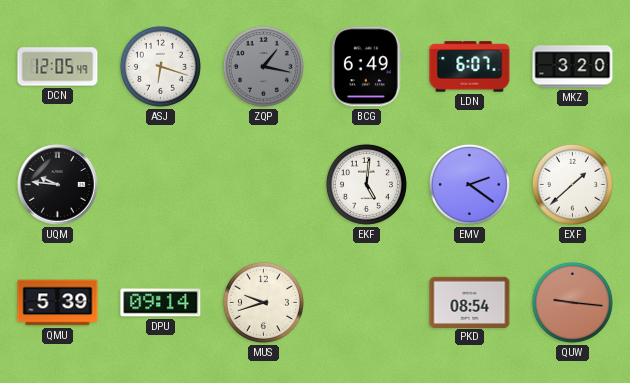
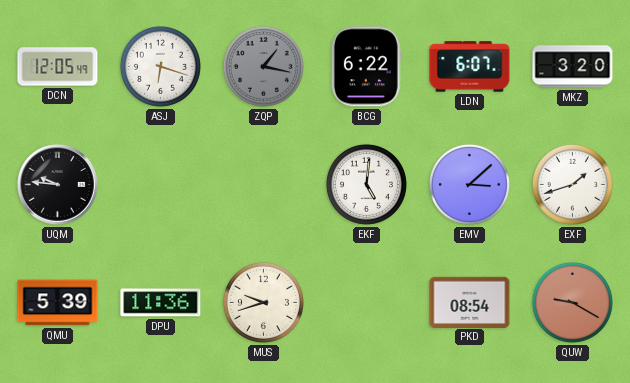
BCG: 6:49 -> 6:22 (366, 67)
EMV: 2:21 -> 3:08 (469, 184)
EXF: 1:38 -> 1:42 (572, 184)
DPU: 09:14 -> 11:36 (161, 303)
QUW: 9:16 -> 9:20 (572, 302)
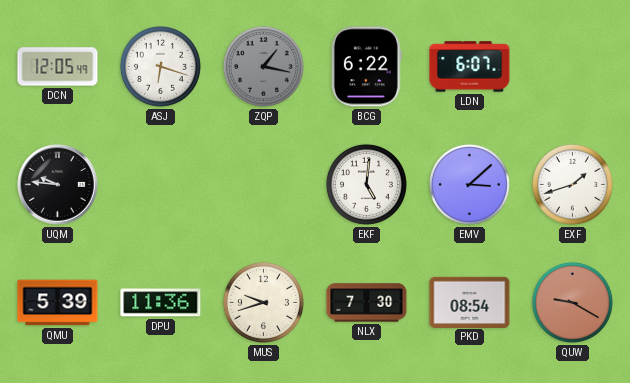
MKZ: 3:20 -> none (573, 67)
NLX: none -> 7:30 (367, 303)
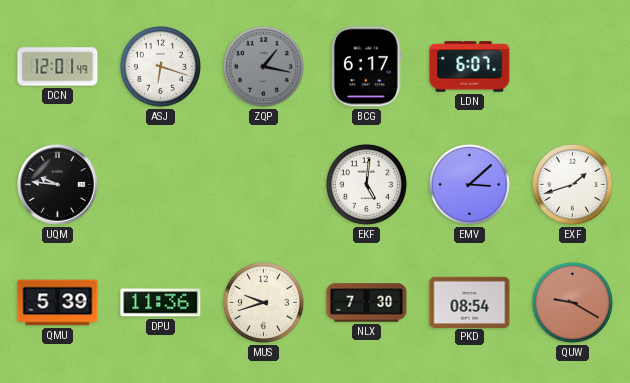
DCN: 12:05 -> 12:01 (58, 67)
BCG: 6:22 -> 6:17 (366, 67)
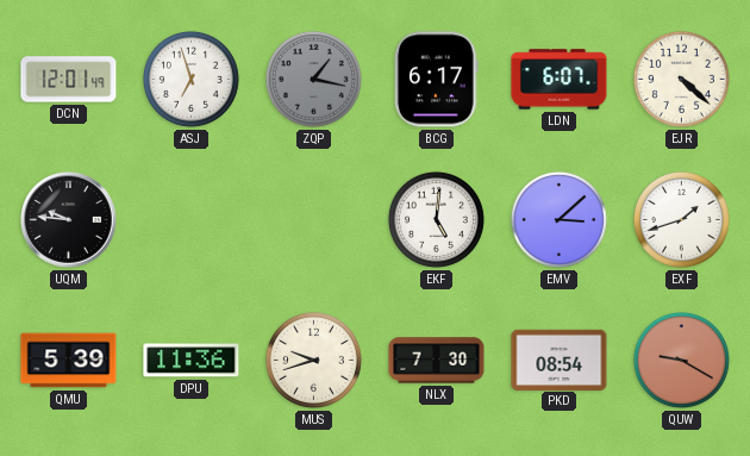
ASJ: 6:18 -> 6:57 (190, 79)
EJR: none -> 4:22 (681, 79)
